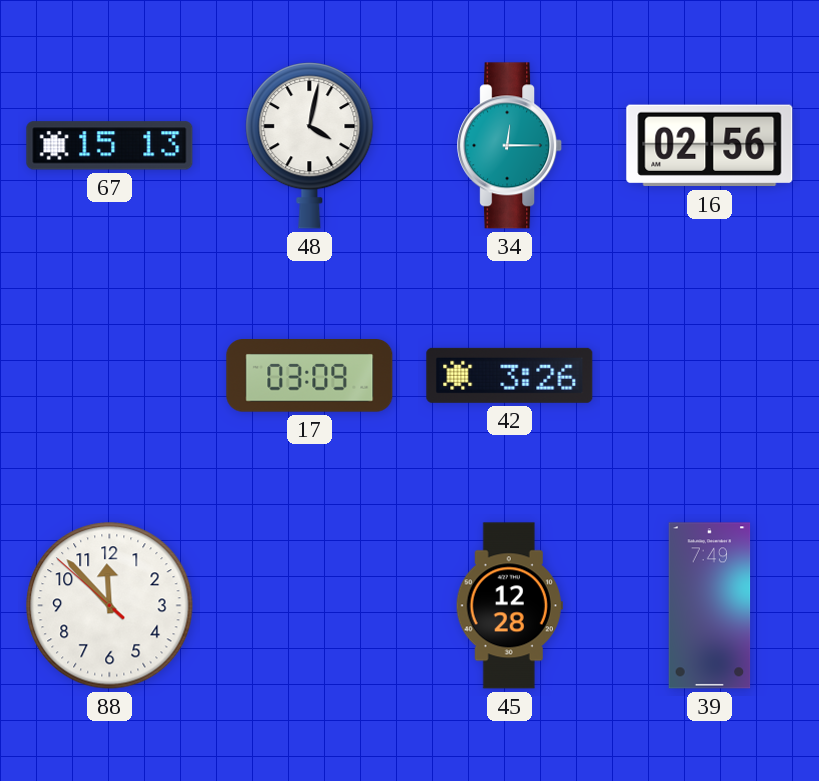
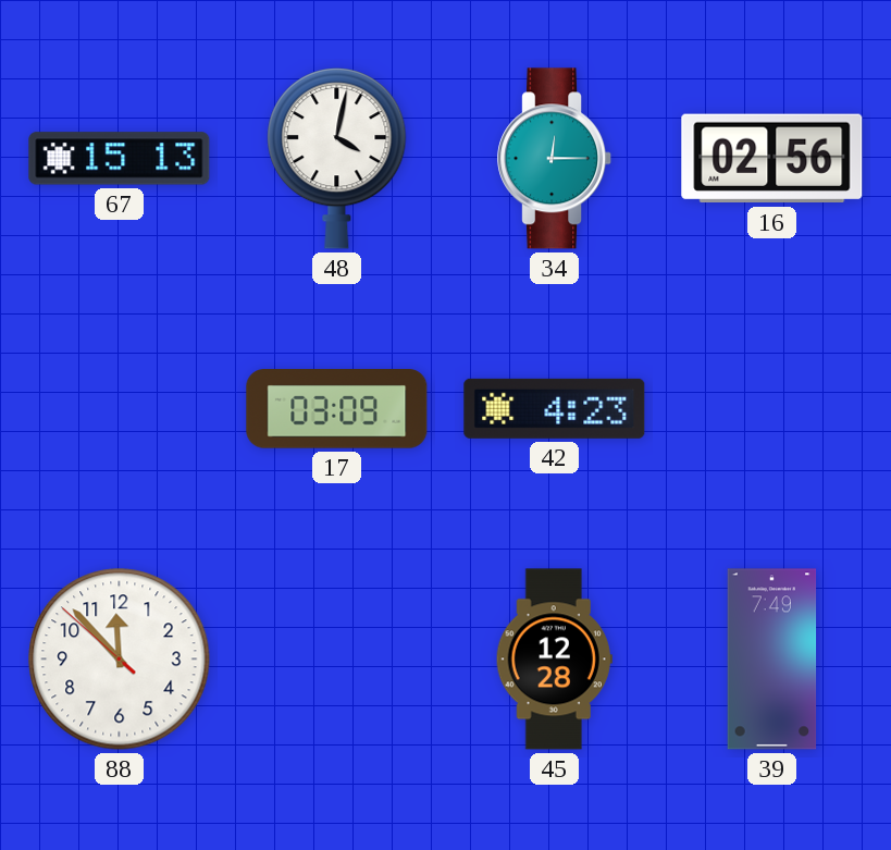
42: 3:26 -> 4:23 (555, 408)
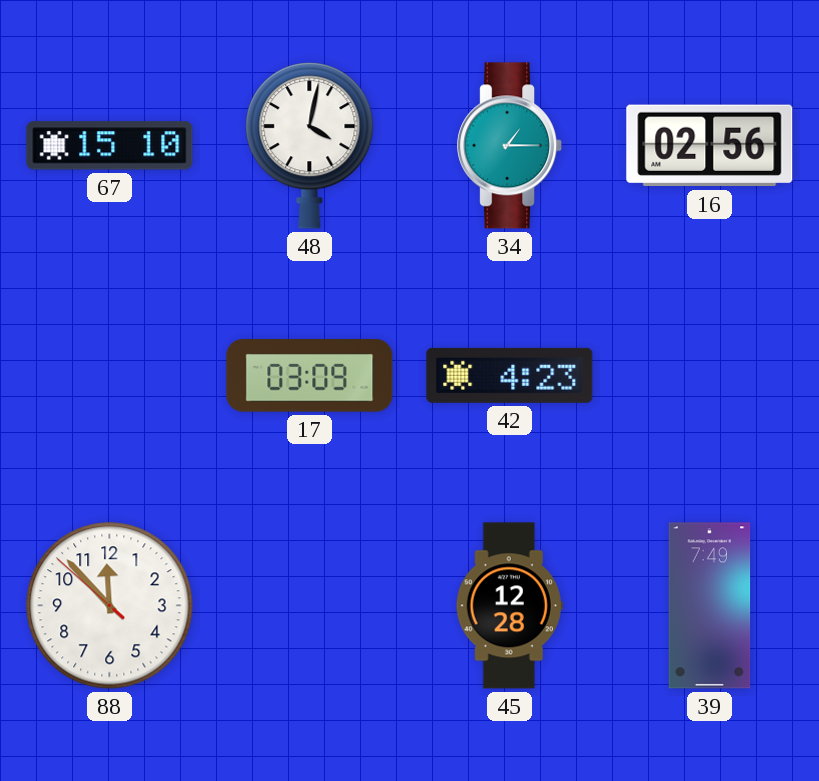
67: 15:13 -> 15:10 (110, 146)
34: 12:15 -> 1:15 (510, 146)
